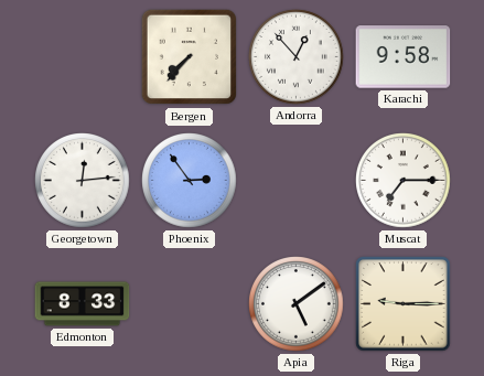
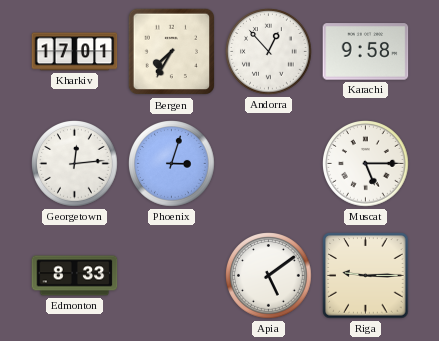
Kharkiv: none -> 17:01 (75, 52)
Bergen: 7:37 -> 7:35 (172, 52)
Phoenix: 2:54 -> 3:03 (172, 164)
Muscat: 7:15 -> 5:15 (366, 164)
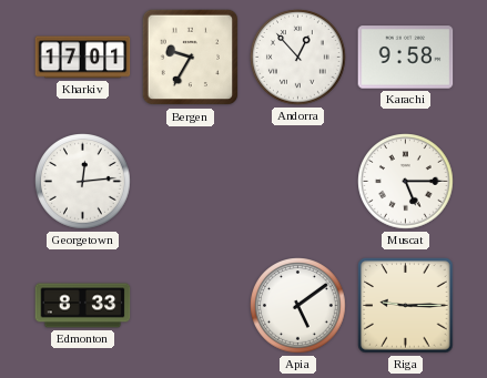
Bergen: 7:35 -> 9:35 (191, 58)
Phoenix: 3:03 -> none (172, 164)
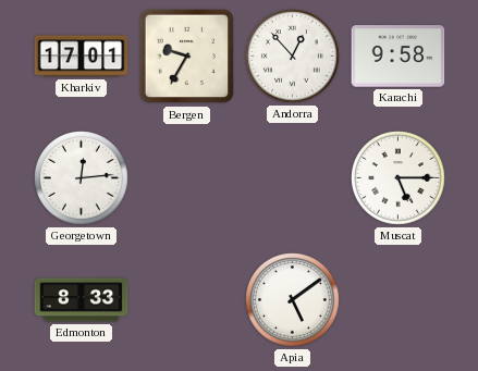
Riga: 9:15 -> none (406, 306)
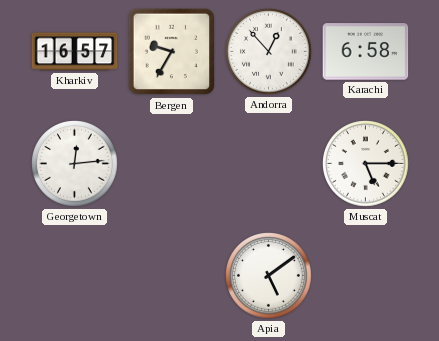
Kharkiv: 17:01 -> 16:57 (75, 52)
Karachi: 9:58 -> 6:58 (366, 52)
Edmonton: 8:33 -> none (82, 300)
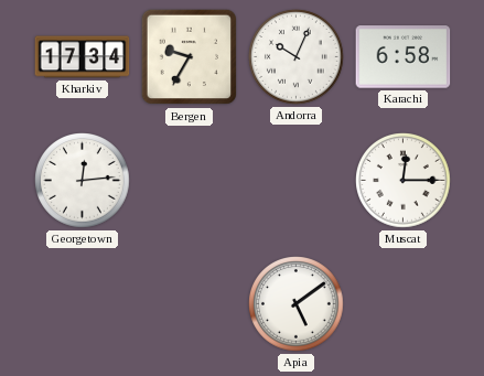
Kharkiv: 16:57 -> 17:34 (83, 57)
Andorra: 12:53 -> 10:04 (297, 57)
Muscat: 5:15 -> 12:15 (404, 181)
